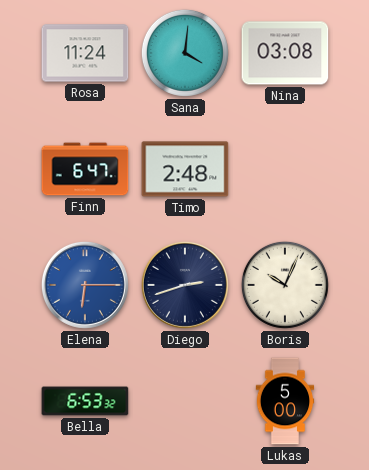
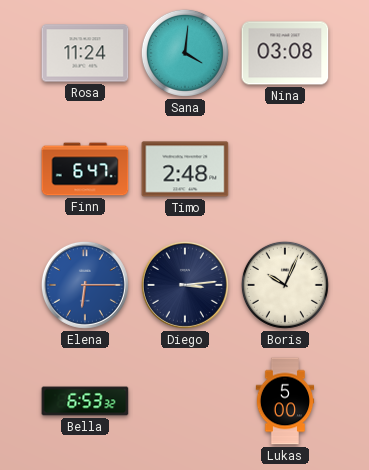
Diego: 2:42 -> 3:14 (185, 285)
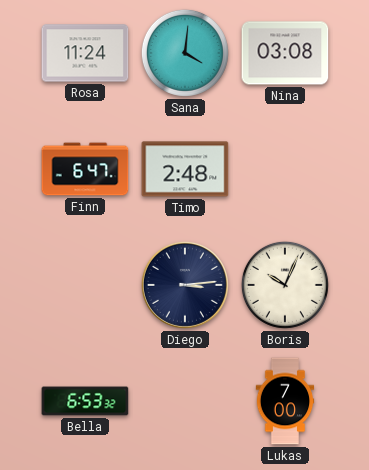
Elena: 6:15 -> none (85, 285)
Lukas: 5:00 -> 7:00 (285, 401)
